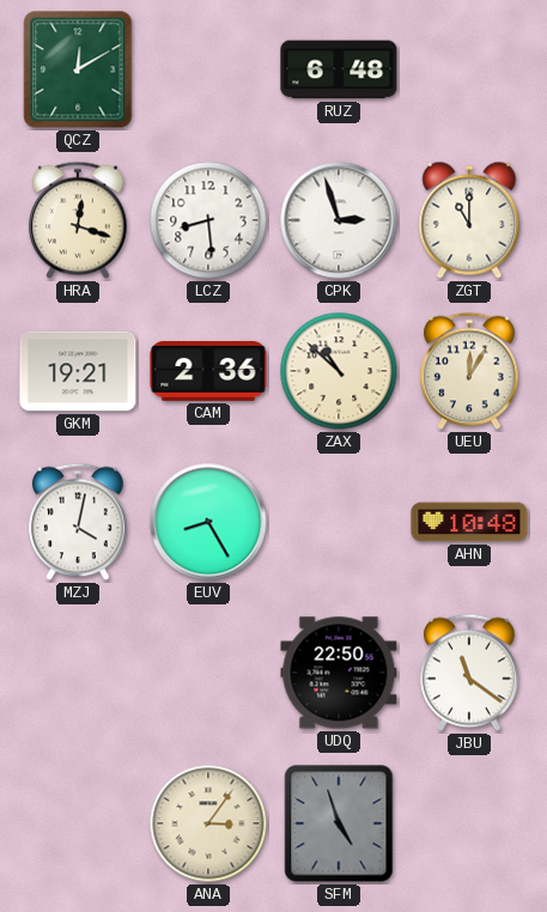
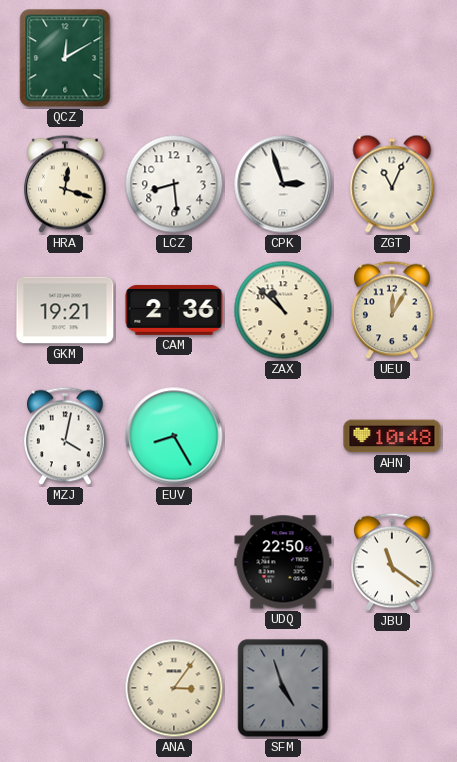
RUZ: 6:48 -> none (339, 69)
ZGT: 11:00 -> 11:04 (392, 184)
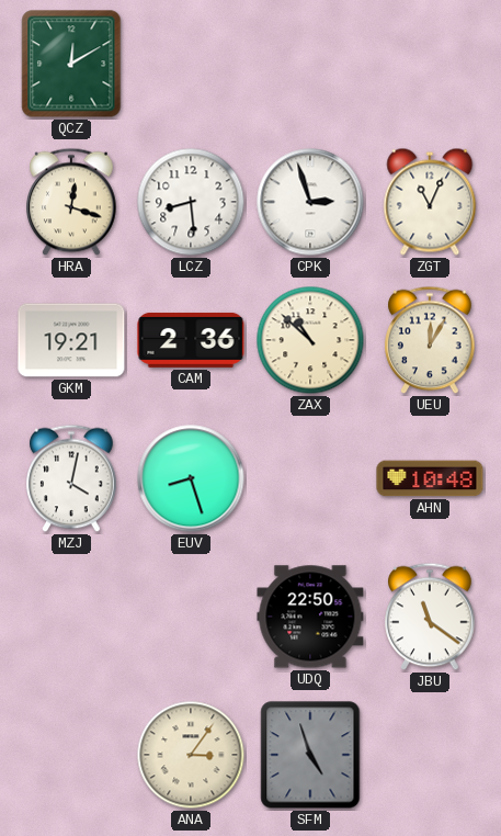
EUV: 8:25 -> 8:27 (191, 478)
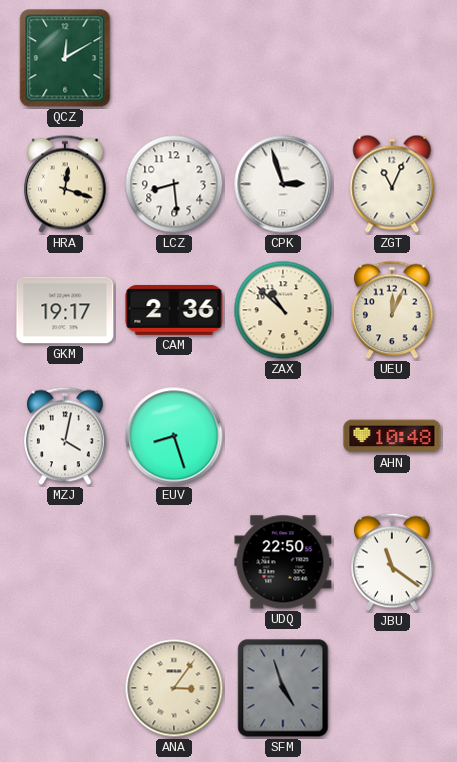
GKM: 19:21 -> 19:17 (65, 310)
UEU: 12:05 -> 12:04 (392, 310)
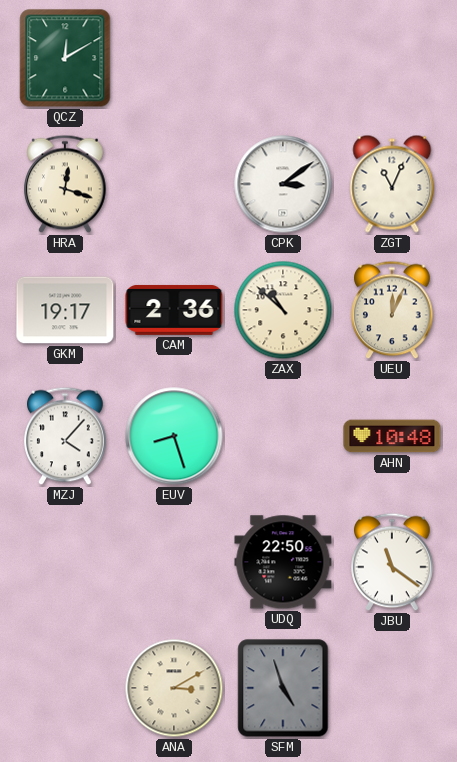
LCZ: 8:29 -> none (174, 184)
CPK: 2:57 -> 3:09 (283, 184)
MZJ: 4:02 -> 4:07 (65, 436)
ANA: 3:06 -> 3:10 (174, 688)
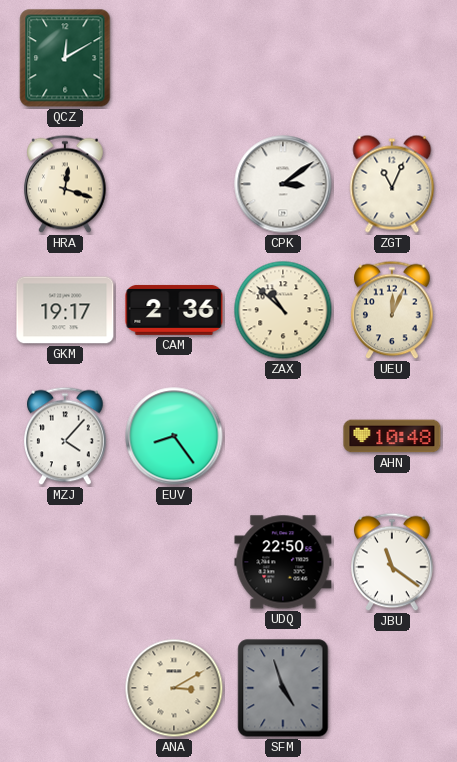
EUV: 8:27 -> 8:24 (174, 436)
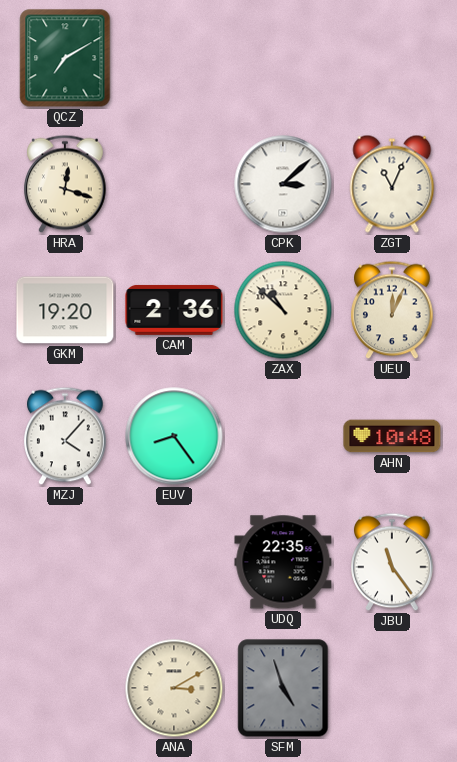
QCZ: 12:10 -> 7:10 (65, 58)
CPK: 3:09 -> 3:08 (283, 184)
GKM: 19:17 -> 19:20 (65, 310)
UDQ: 22:50 -> 22:35 (283, 562)
JBU: 11:21 -> 11:24 (392, 562)
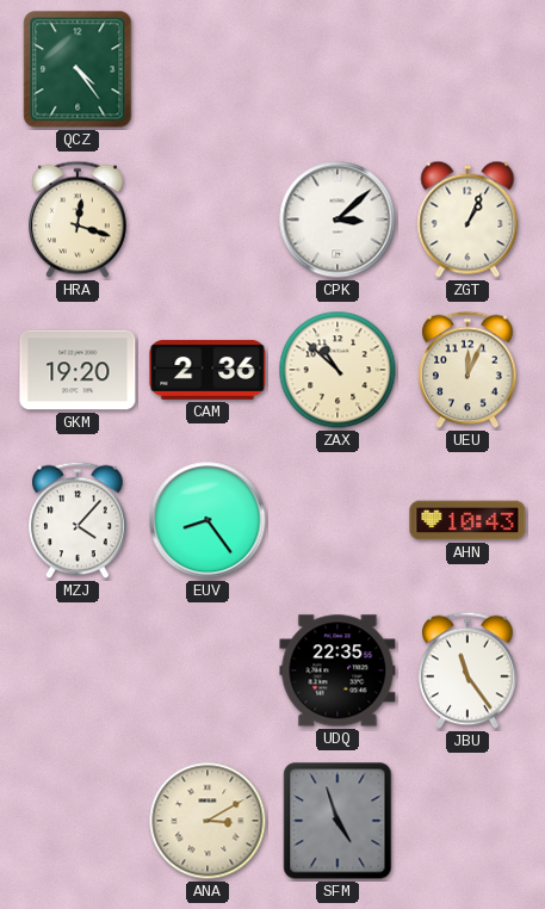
QCZ: 7:10 -> 4:24 (78, 69)
ZGT: 11:04 -> 1:04 (467, 219)
AHN: 10:48 -> 10:43 (467, 520)
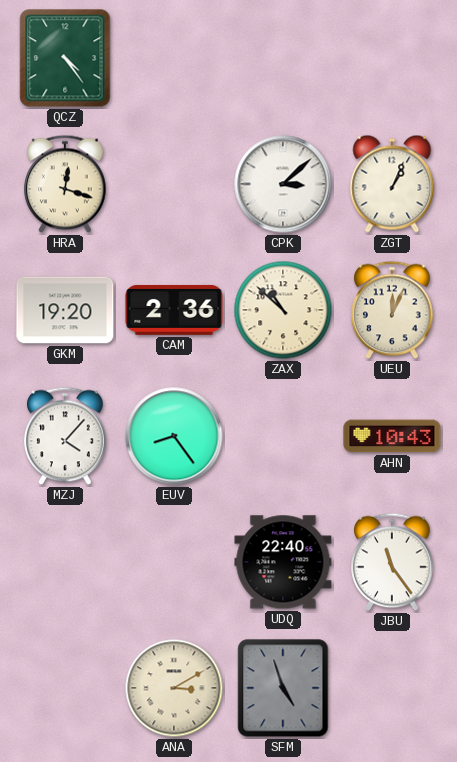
UDQ: 22:35 -> 22:40 (283, 562)
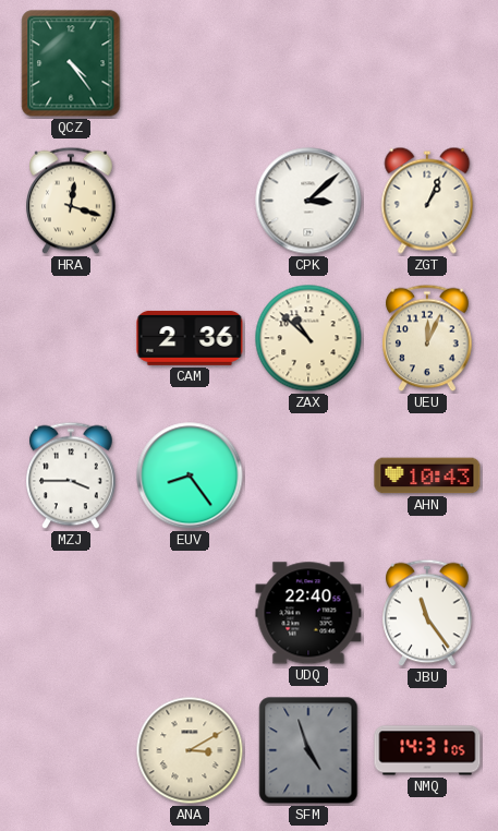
GKM: 19:20 -> none (65, 310)
MZJ: 4:07 -> 3:45 (71, 475)
NMQ: none -> 14:31 (427, 750)
